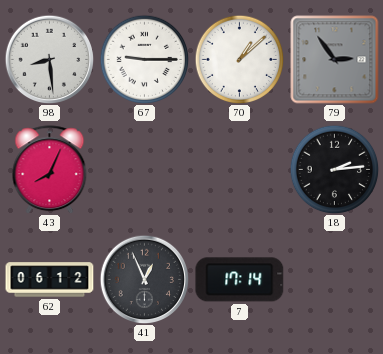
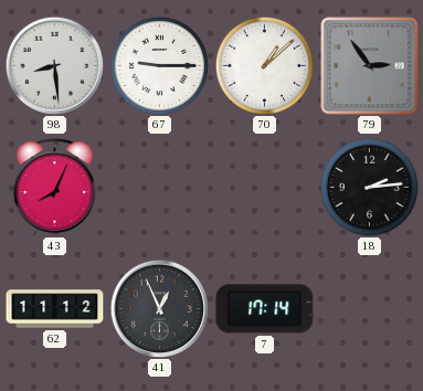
62: 06:12 -> 11:12 (55, 309)
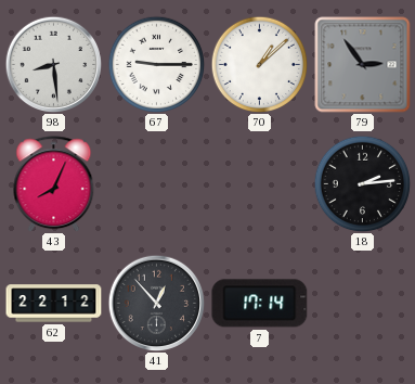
62: 11:12 -> 22:12 (54, 304)
41: 12:56 -> 12:53 (156, 303)
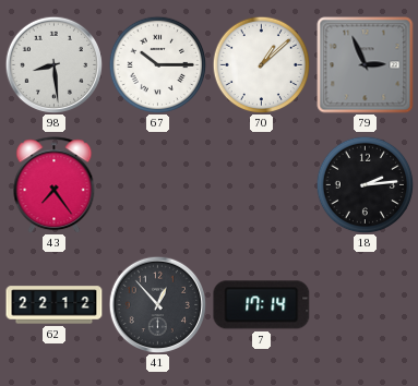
67: 9:15 -> 10:15 (157, 64)
79: 2:54 -> 2:56 (366, 65)
43: 8:04 -> 7:24 (55, 185)
